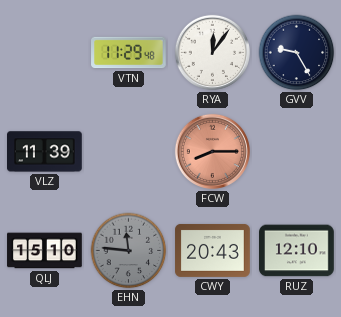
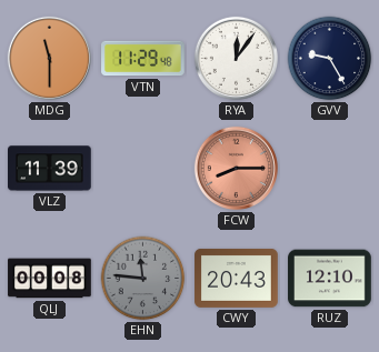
MDG: none -> 11:30 (49, 58)
QLJ: 15:10 -> 00:08 (50, 279)
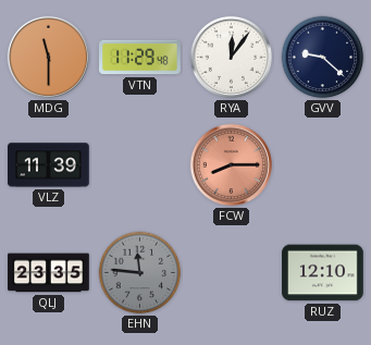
GVV: 9:25 -> 9:22 (323, 58)
QLJ: 00:08 -> 23:35 (49, 273)
CWY: 20:43 -> none (237, 278)
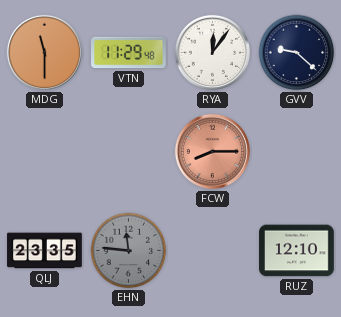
VLZ: 11:39 -> none (49, 165)
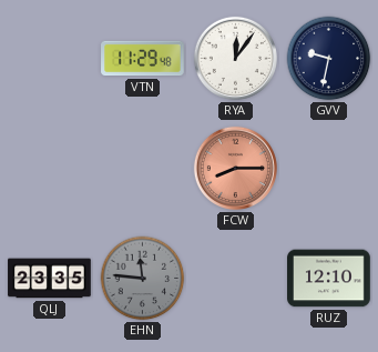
MDG: 11:30 -> none (44, 52)
GVV: 9:22 -> 9:32 (329, 59)
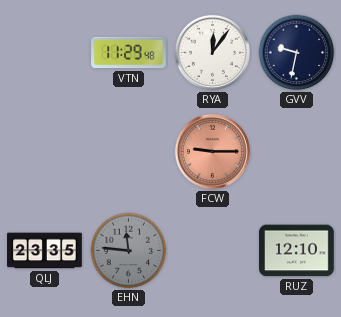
FCW: 8:15 -> 9:15 (212, 151)
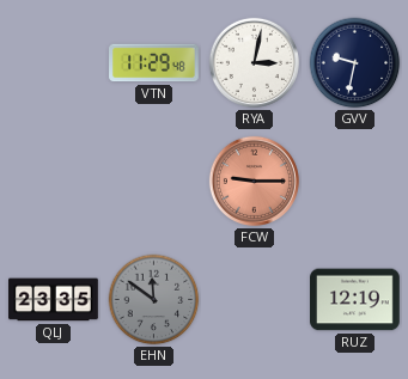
RYA: 12:06 -> 3:02 (254, 62)
EHN: 11:46 -> 11:51 (154, 300)
RUZ: 12:10 -> 12:19 (355, 300)
